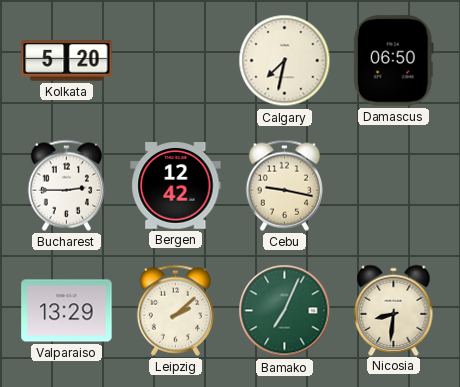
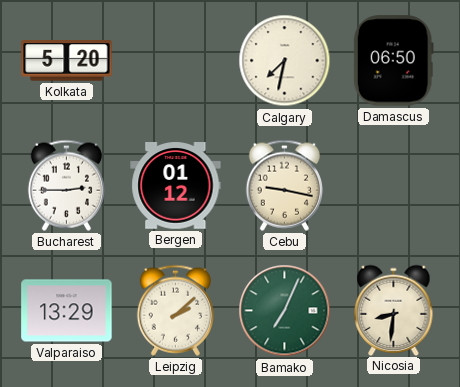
Bergen: 12:42 -> 01:12 (176, 186)
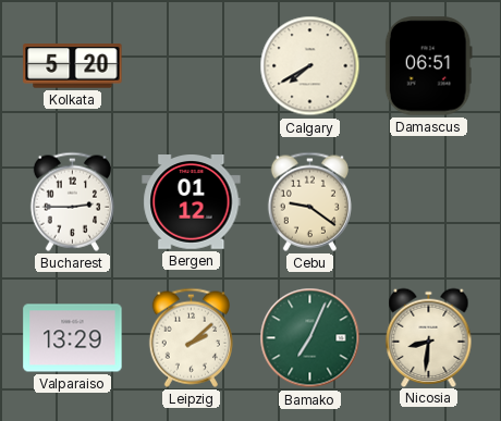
Calgary: 7:32 -> 7:40 (310, 66)
Damascus: 06:50 -> 06:51 (428, 66)
Cebu: 9:17 -> 9:21 (309, 201)
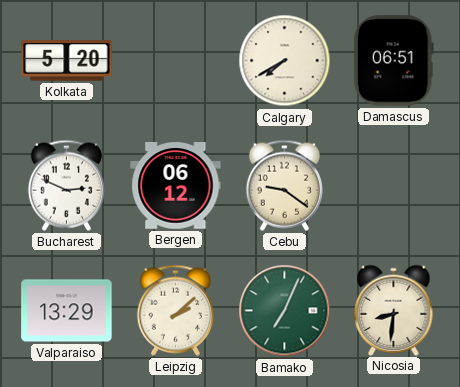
Bucharest: 2:45 -> 2:49 (66, 185)
Bergen: 01:12 -> 06:12 (176, 186)
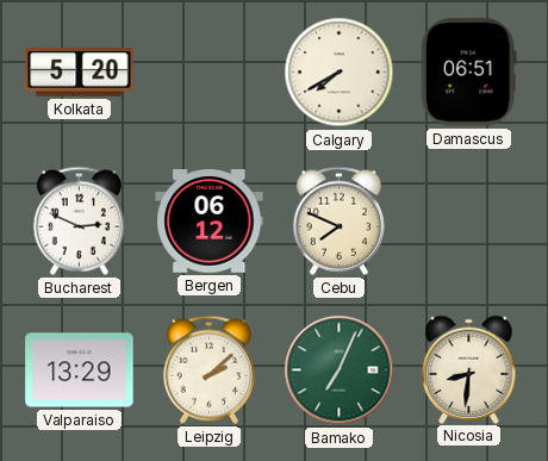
Cebu: 9:21 -> 7:49 (338, 220)
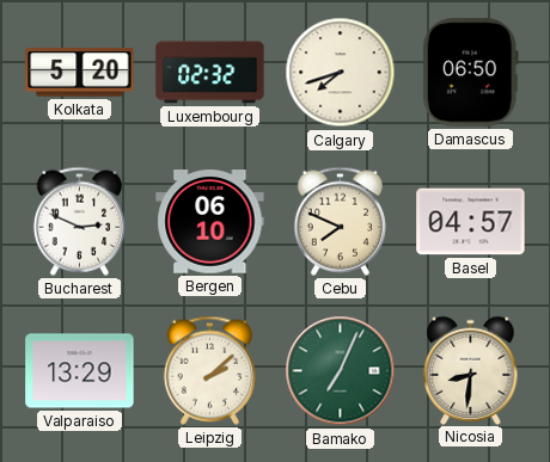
Luxembourg: none -> 02:32 (210, 73)
Calgary: 7:40 -> 7:42 (341, 73)
Damascus: 06:51 -> 06:50 (470, 73)
Bergen: 06:12 -> 06:10 (210, 222)
Basel: none -> 04:57 (471, 222)
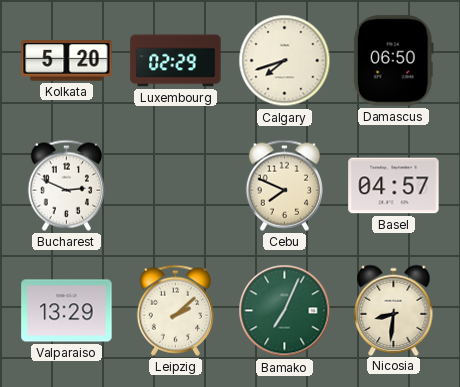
Luxembourg: 02:32 -> 02:29 (176, 61)
Bergen: 06:10 -> none (210, 222)
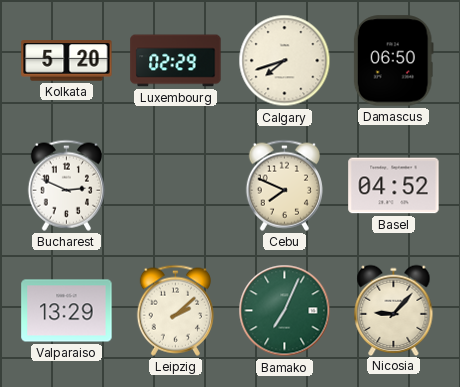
Basel: 04:57 -> 04:52 (394, 186)
Nicosia: 8:31 -> 9:07 (394, 310)
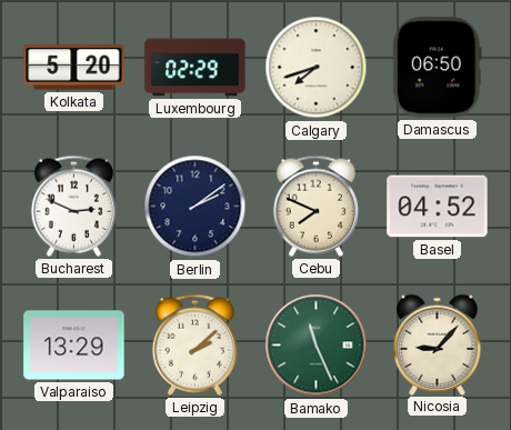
Berlin: none -> 2:09 (196, 207)
Bamako: 7:04 -> 11:26 (317, 346)
